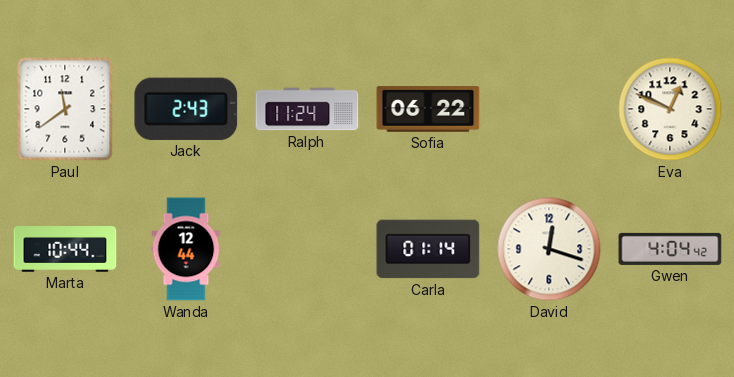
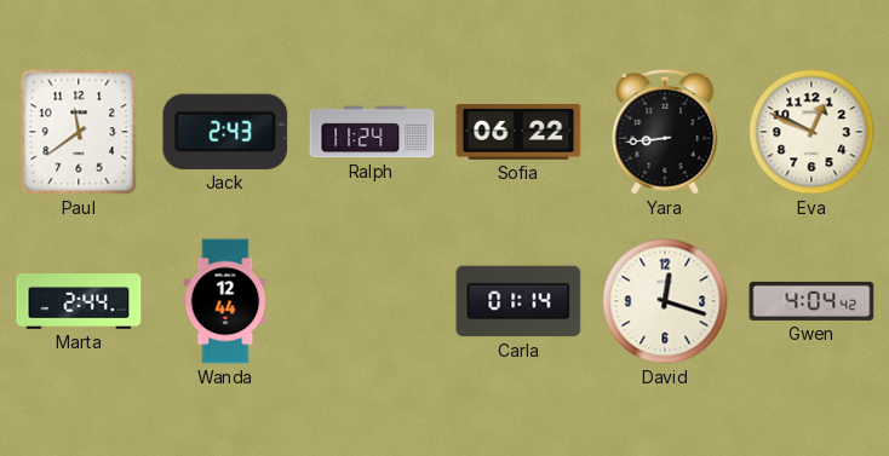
Yara: none -> 8:44 (665, 132)
Marta: 10:44 -> 2:44 (79, 301)
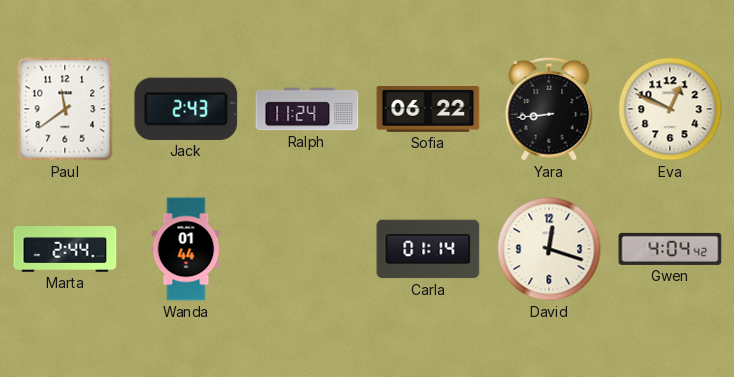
Wanda: 12:44 -> 01:44 (186, 249)
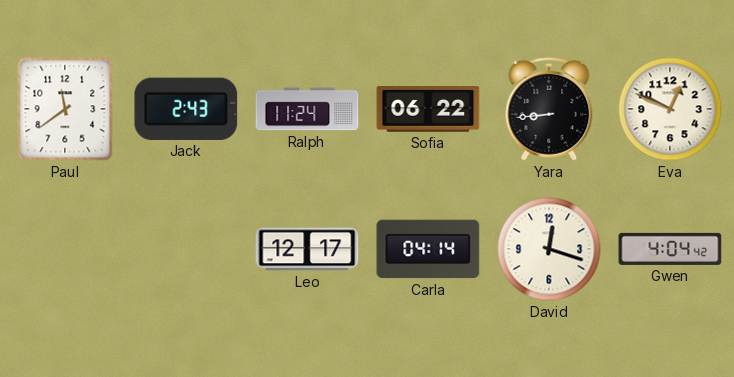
Marta: 2:44 -> none (65, 249)
Wanda: 01:44 -> none (186, 249)
Leo: none -> 12:17 (307, 249)
Carla: 01:14 -> 04:14 (428, 249)
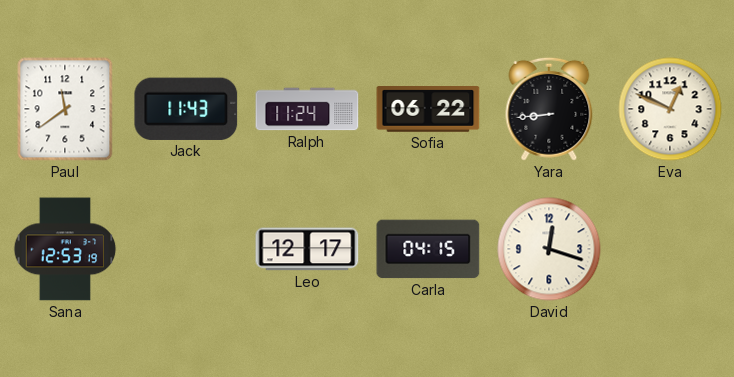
Jack: 2:43 -> 11:43 (186, 109)
Sana: none -> 12:53 (65, 249)
Carla: 04:14 -> 04:15 (428, 249)
Gwen: 4:04 -> none (670, 249)
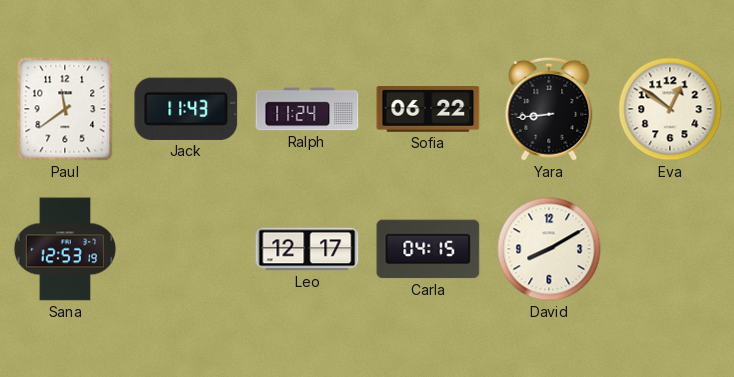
Eva: 12:49 -> 12:51 (670, 109)
David: 12:18 -> 8:10 (549, 249)
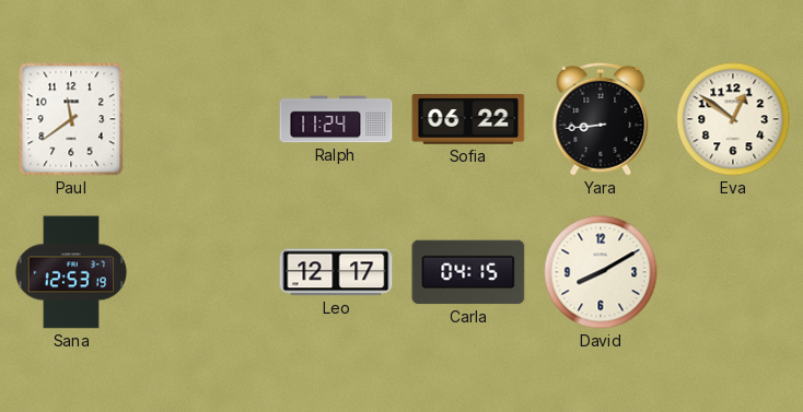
Jack: 11:43 -> none (186, 109)
